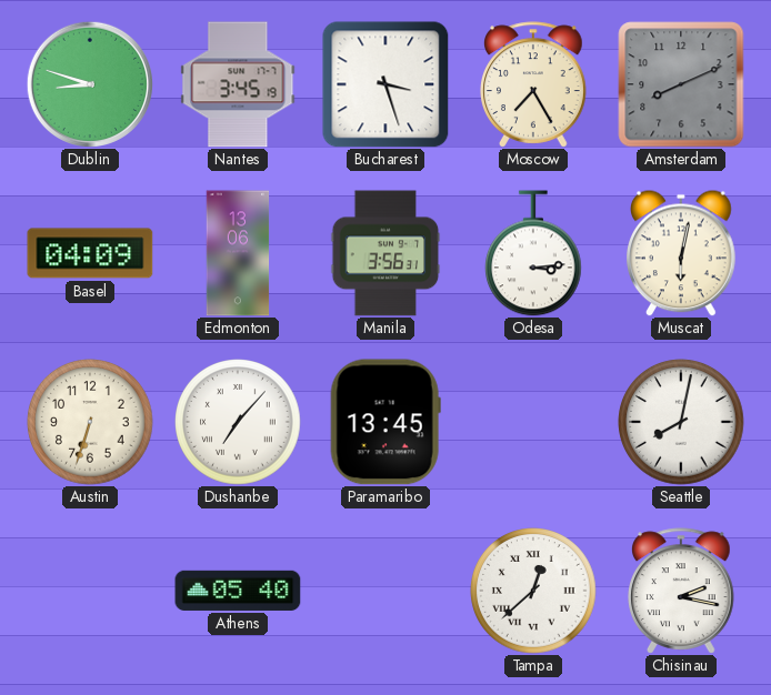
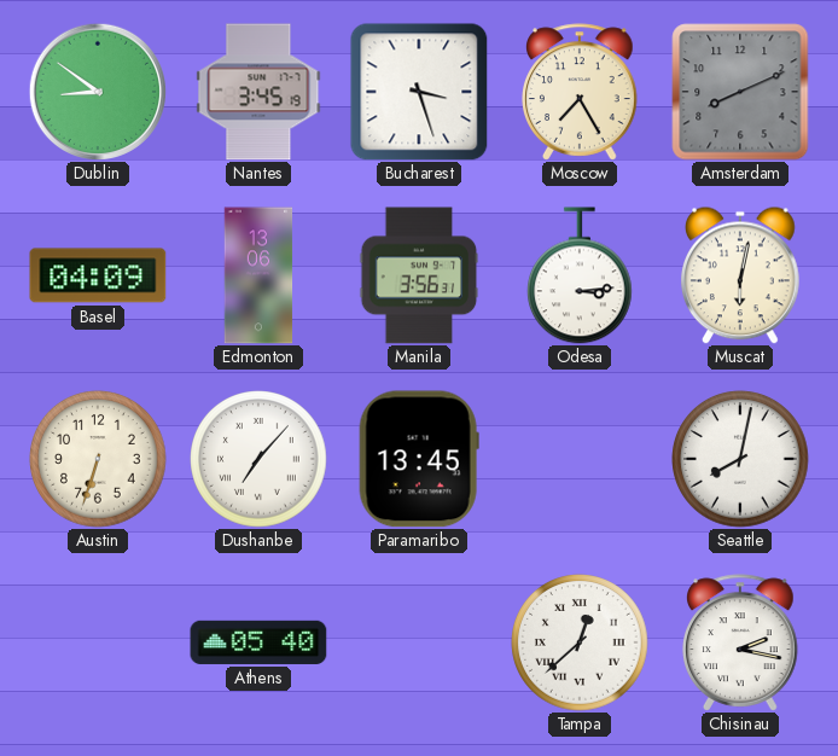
Dublin: 8:48 -> 8:51 (97, 91)
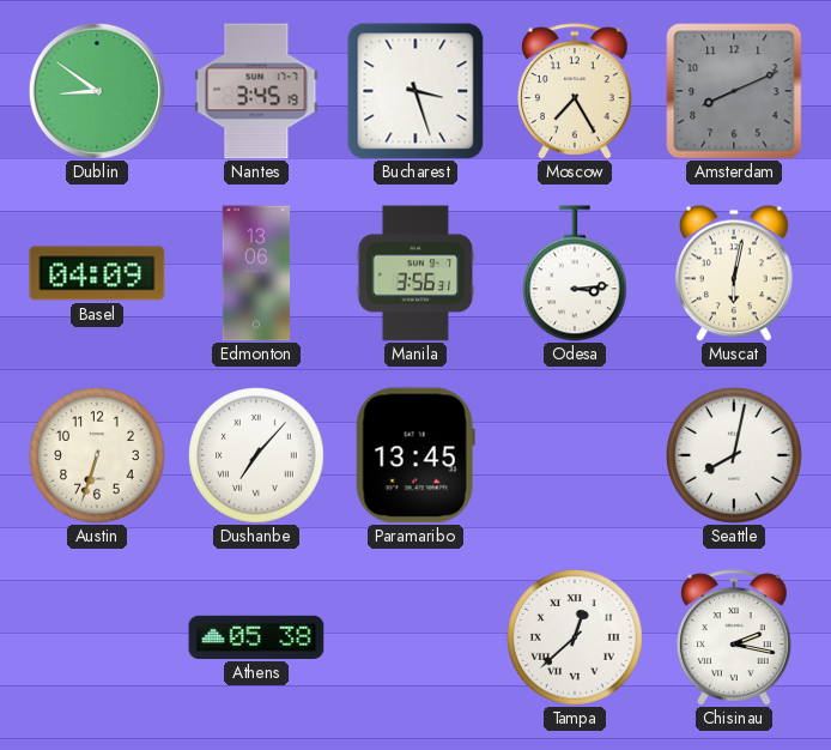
Athens: 05:40 -> 05:38 (256, 637)
